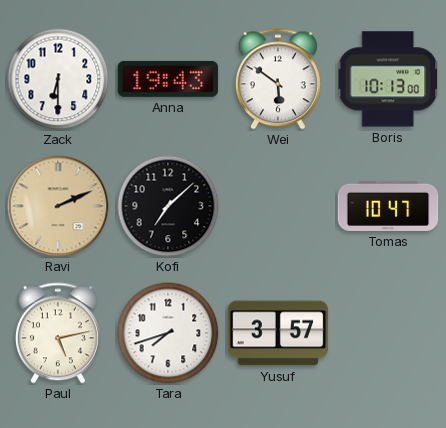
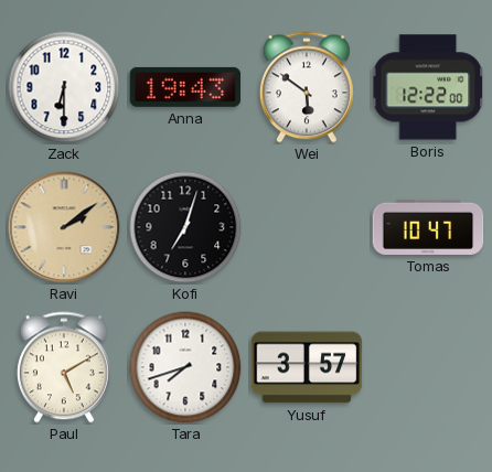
Boris: 10:13 -> 12:22 (428, 87)
Ravi: 2:11 -> 2:09 (64, 227)
Kofi: 7:08 -> 7:03 (185, 227)
Paul: 5:13 -> 5:10 (64, 367)
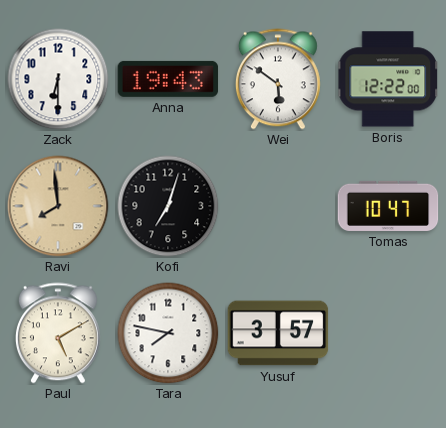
Ravi: 2:09 -> 7:59 (58, 206)
Tara: 7:42 -> 7:47 (168, 333)
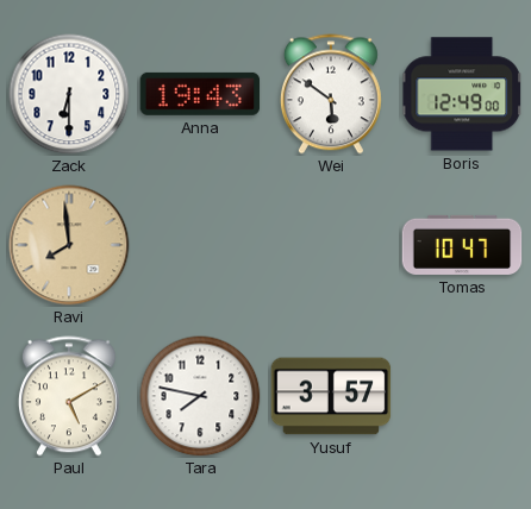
Boris: 12:22 -> 12:49 (462, 94)
Kofi: 7:03 -> none (168, 206)
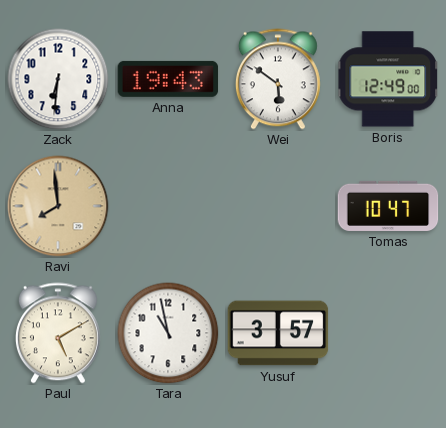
Zack: 6:30 -> 6:31 (58, 79)
Tara: 7:47 -> 10:58 (168, 333)
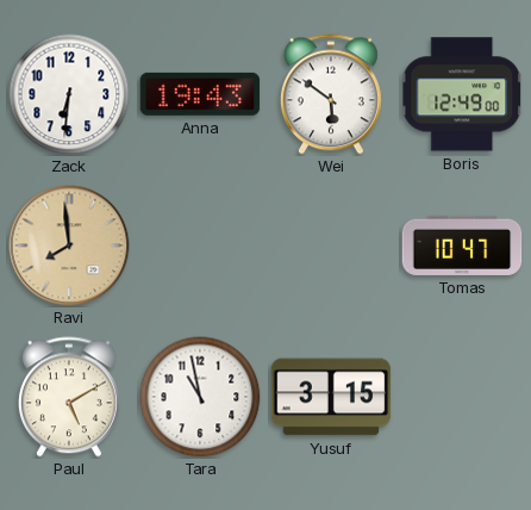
Yusuf: 3:57 -> 3:15 (331, 397)
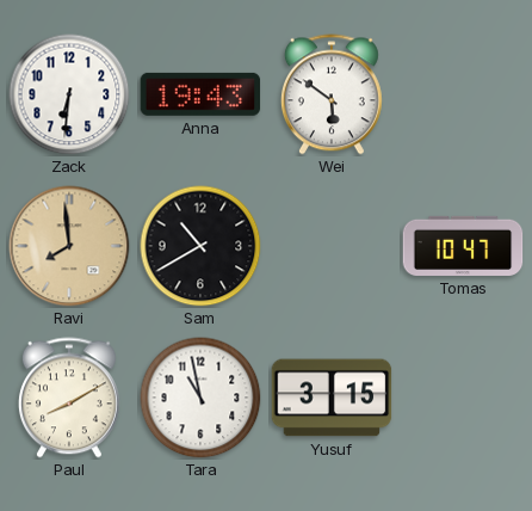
Boris: 12:49 -> none (462, 94)
Sam: none -> 10:40 (200, 246)
Paul: 5:10 -> 8:10 (69, 398)
